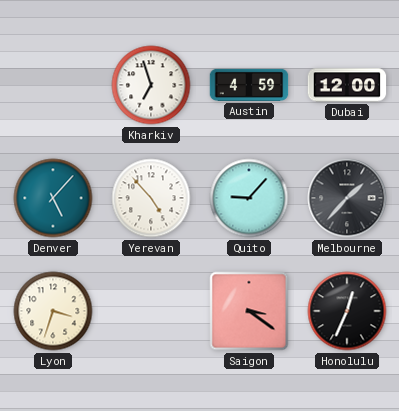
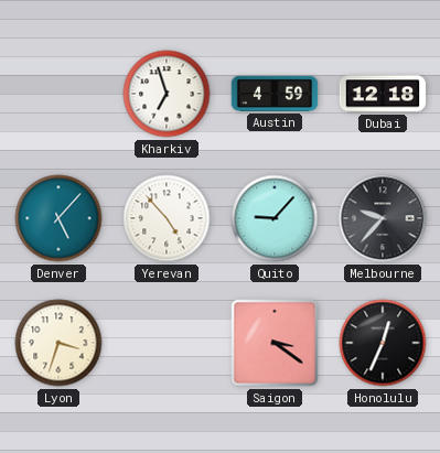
Dubai: 12:00 -> 12:18 (383, 94)
Melbourne: 1:37 -> 9:37 (383, 218)
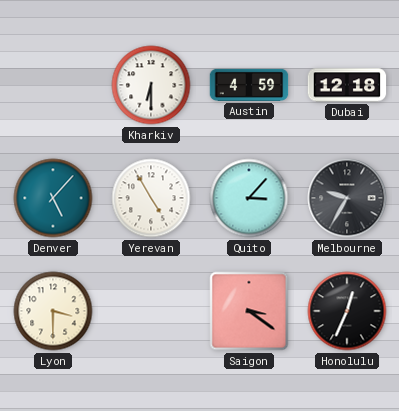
Kharkiv: 6:57 -> 6:30 (151, 85)
Yerevan: 4:53 -> 4:55 (151, 198)
Quito: 9:07 -> 3:07 (249, 198)
Melbourne: 9:37 -> 9:35 (347, 198)
Lyon: 3:33 -> 3:30 (53, 311)
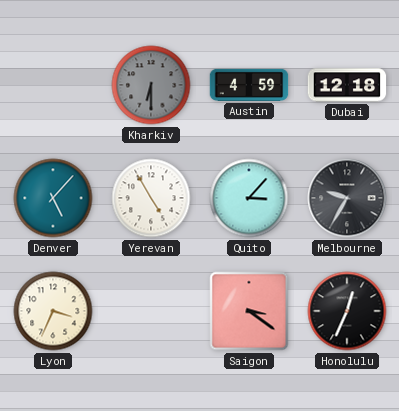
Kharkiv dial: white -> grey (151, 85)
Lyon: 3:30 -> 3:34 (53, 311)
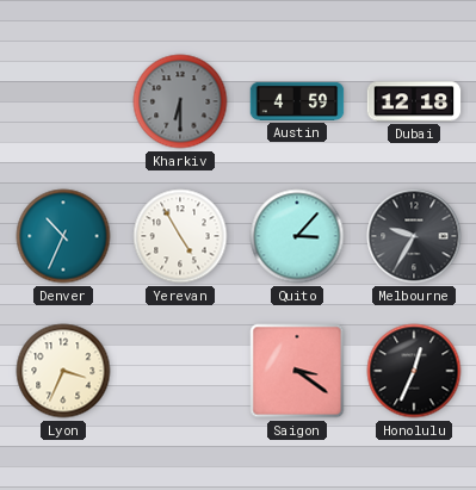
Denver: 5:07 -> 10:34 (63, 236)
